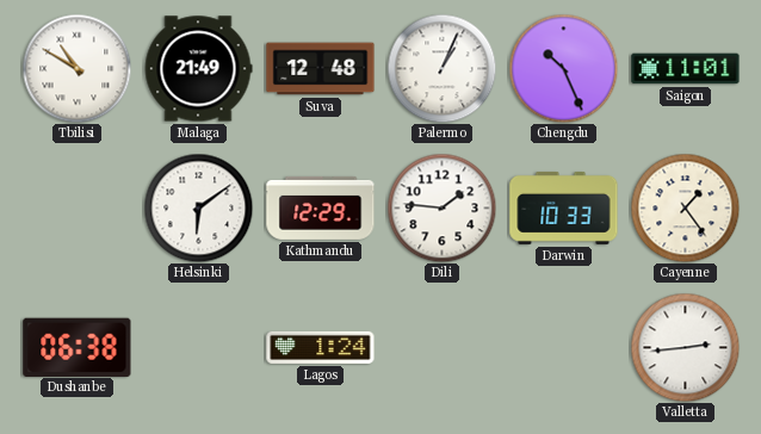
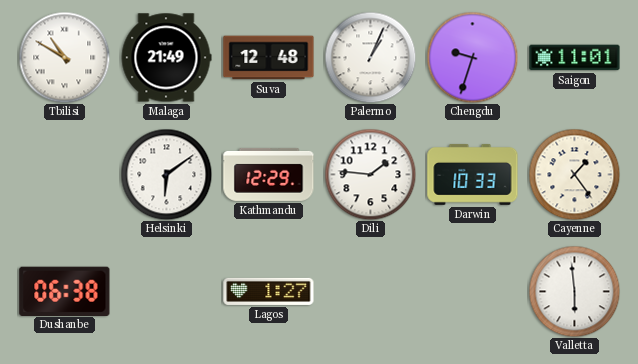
Chengdu: 10:26 -> 9:33 (472, 57)
Lagos: 1:24 -> 1:27 (269, 291)
Valletta: 2:44 -> 5:59 (574, 291)
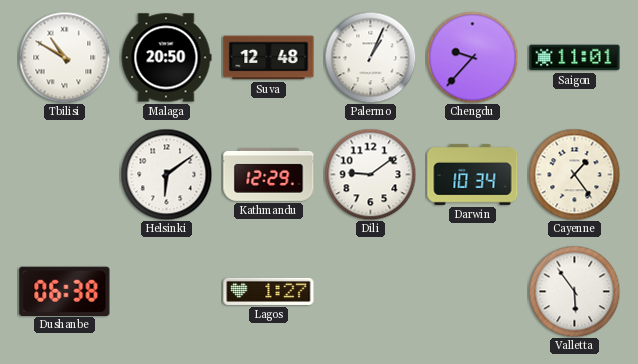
Malaga: 21:49 -> 20:50 (166, 58)
Chengdu: 9:33 -> 9:37 (472, 57)
Dili: 1:46 -> 9:09 (370, 174)
Darwin: 10:33 -> 10:34 (473, 174)
Valletta: 5:59 -> 5:54 (574, 291)
